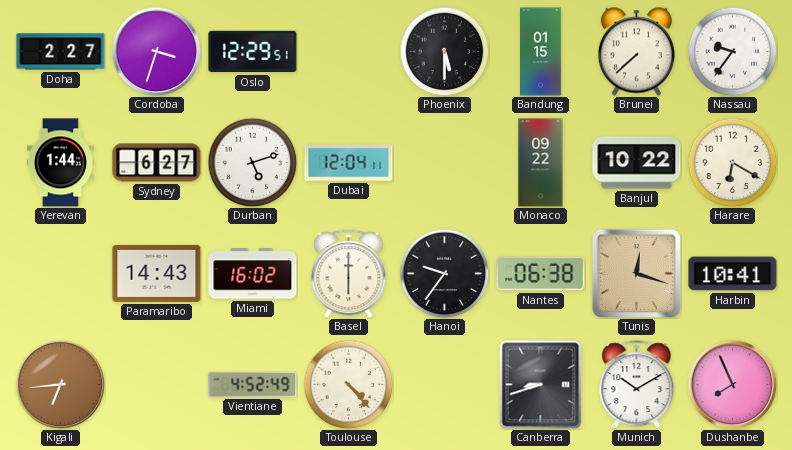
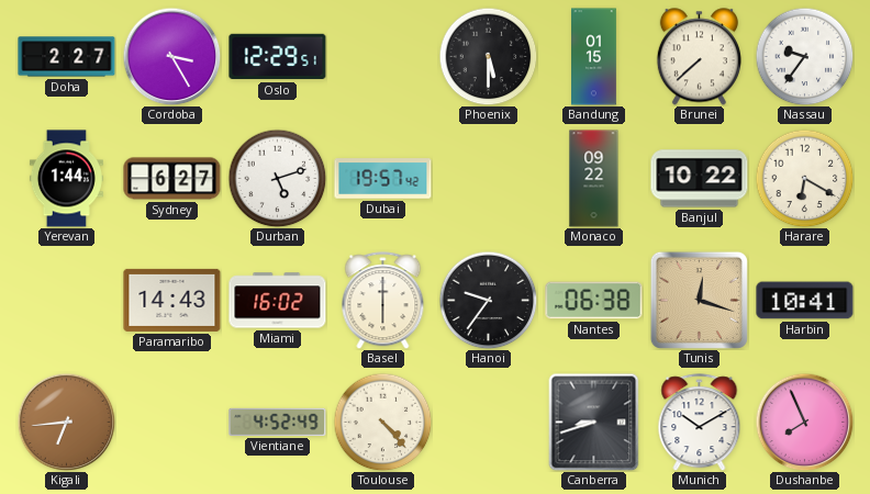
Cordoba: 3:33 -> 3:25 (171, 56)
Dubai: 12:04 -> 19:57 (383, 179)
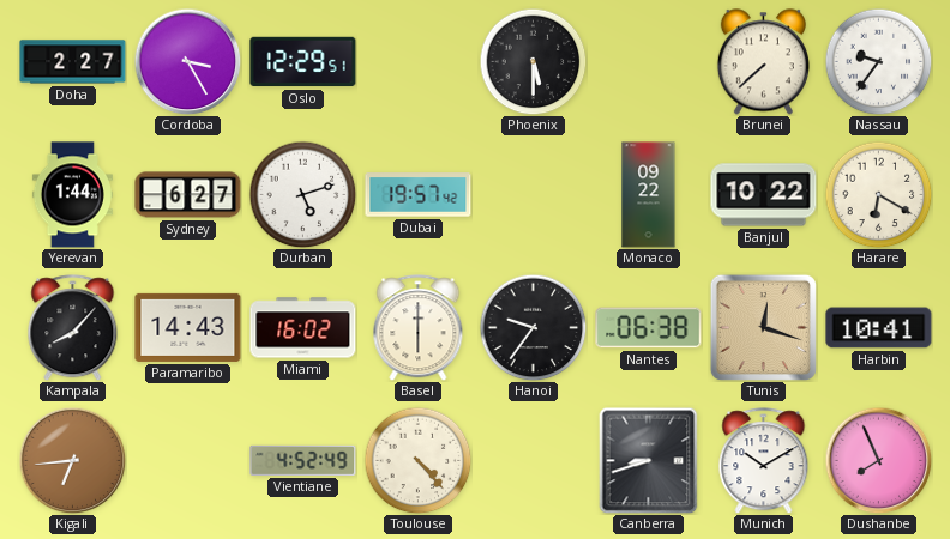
Bandung: 01:15 -> none (594, 57)
Kampala: none -> 8:07 (73, 328)
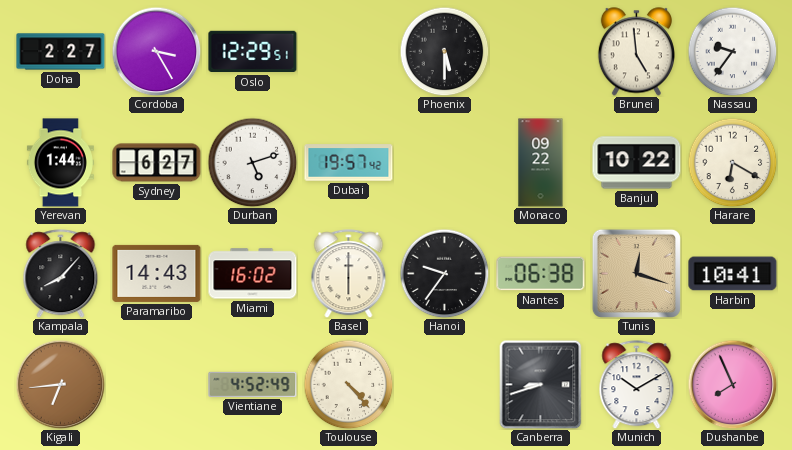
Brunei: 7:38 -> 4:59 (636, 52)
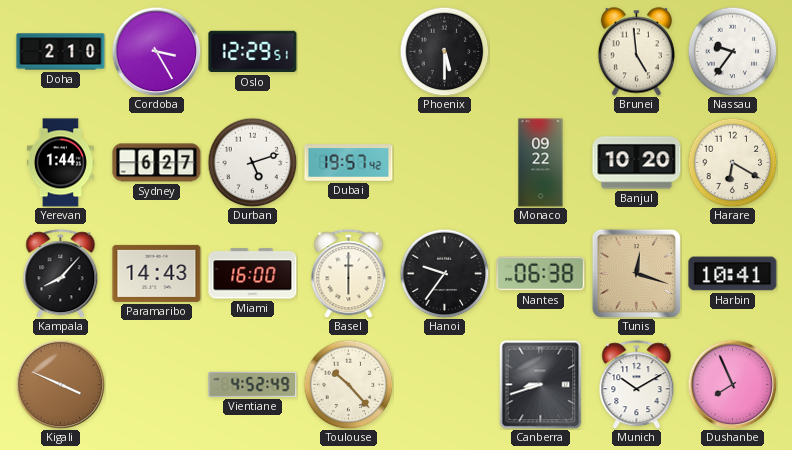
Doha: 2:27 -> 2:10 (61, 52)
Banjul: 10:22 -> 10:20 (637, 163)
Miami: 16:02 -> 16:00 (253, 274)
Kigali: 6:44 -> 3:49 (60, 384)
Toulouse: 4:23 -> 10:23 (348, 384)
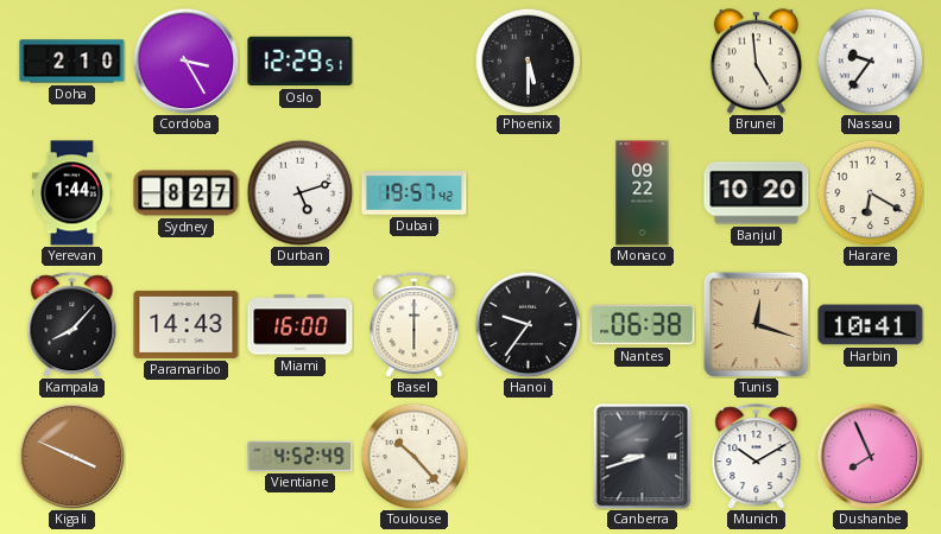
Sydney: 6:27 -> 8:27 (187, 193)
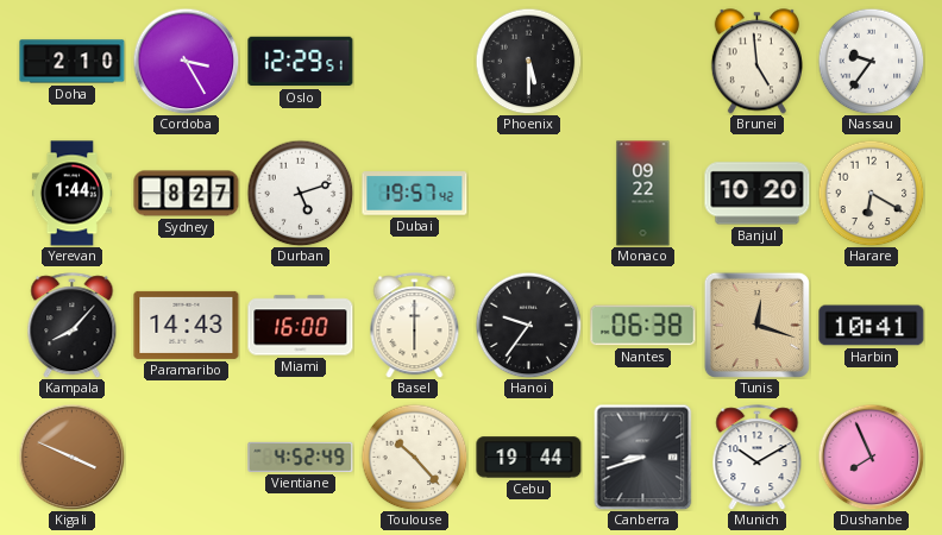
Cebu: none -> 19:44 (529, 458)
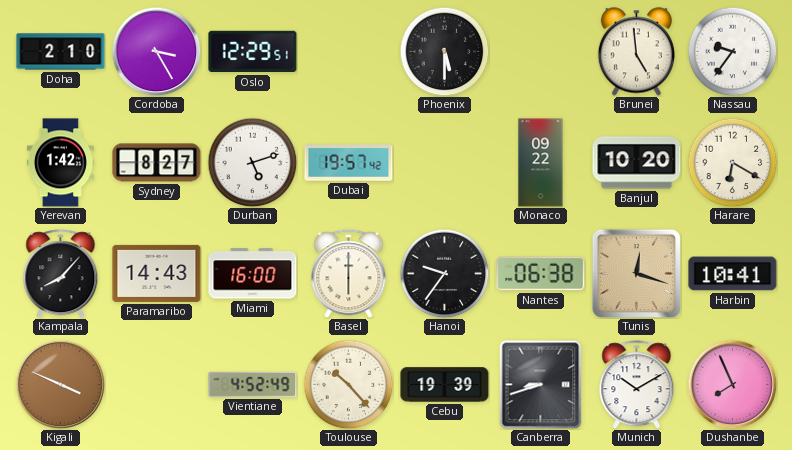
Yerevan: 1:44 -> 1:42 (60, 163)
Cebu: 19:44 -> 19:39 (445, 385)
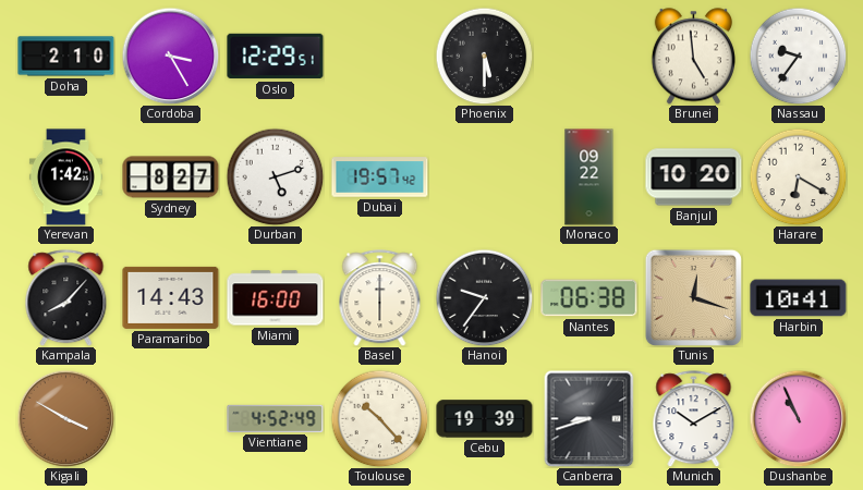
Kigali: 3:49 -> 3:50 (65, 418)
Dushanbe: 7:56 -> 10:56 (798, 418)
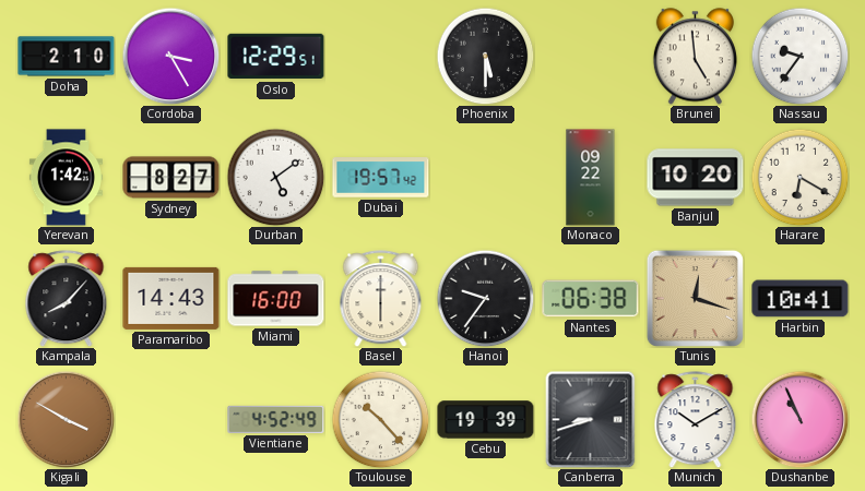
Durban: 5:12 -> 5:09 (275, 177)
